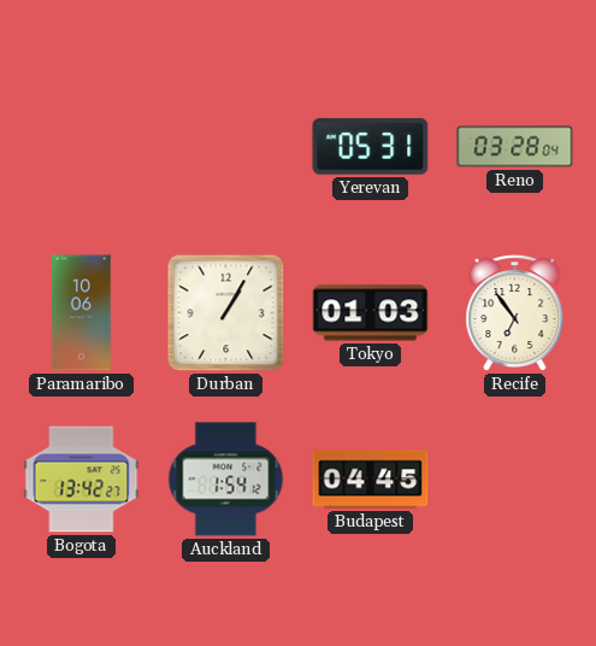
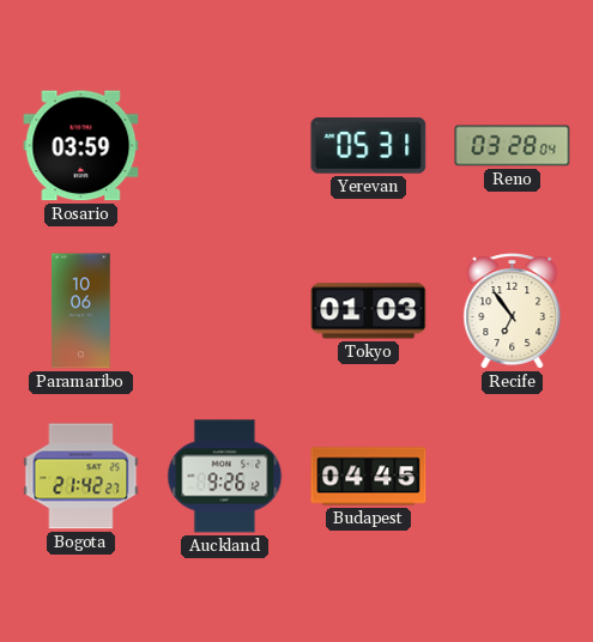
Rosario: none -> 03:59 (81, 146)
Durban: 1:05 -> none (226, 313)
Bogota: 13:42 -> 21:42 (81, 477)
Auckland: 1:54 -> 9:26 (225, 477)
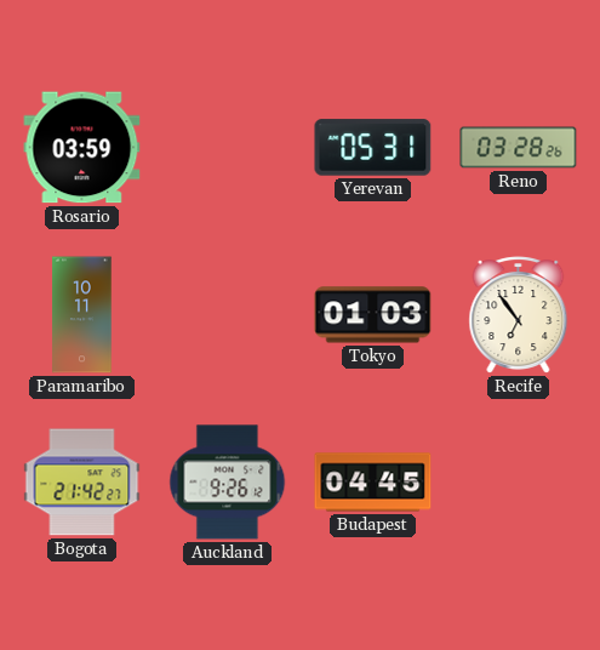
Reno: 03:28:04 -> 03:28:26 (519, 148)
Paramaribo: 10:06 -> 10:11 (82, 315)
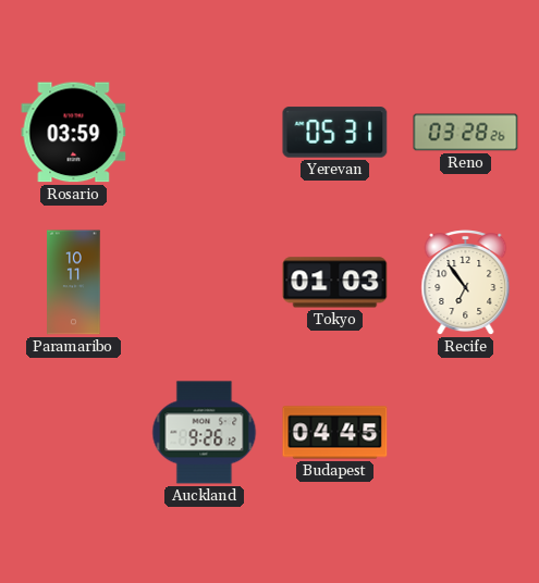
Bogota: 21:42 -> none (82, 483)
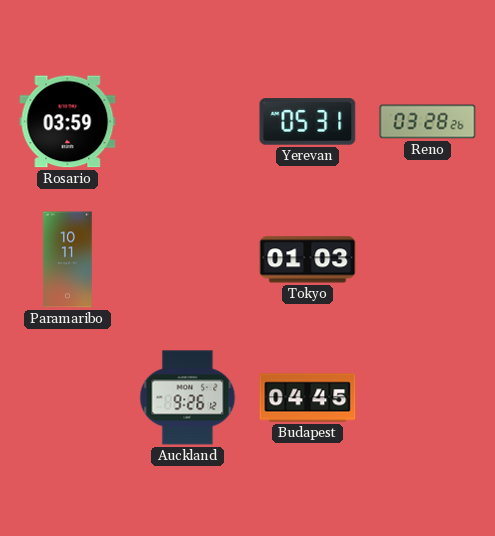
Recife: 6:54 -> none (466, 283)
